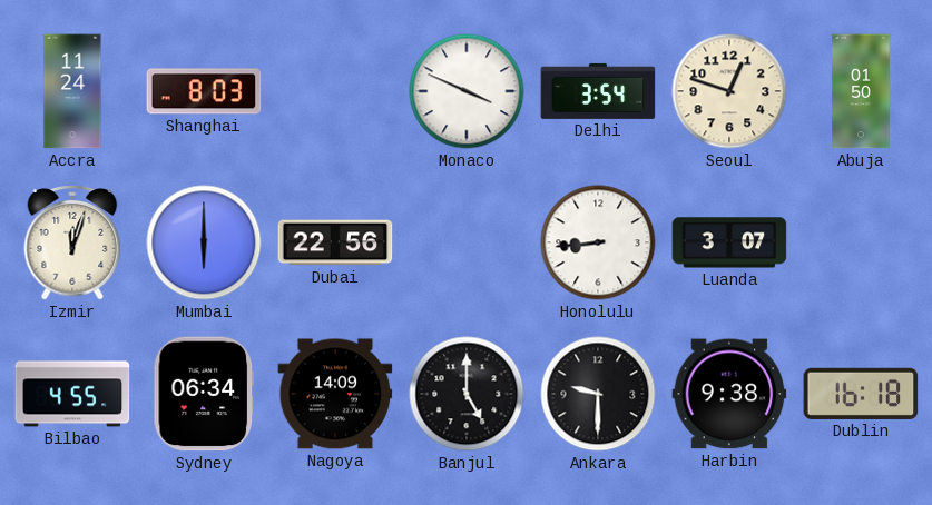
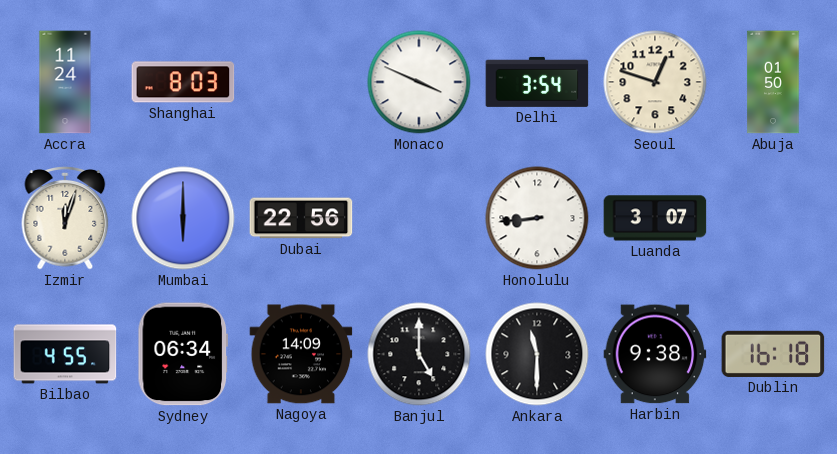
Ankara: 9:30 -> 11:30 (537, 354)
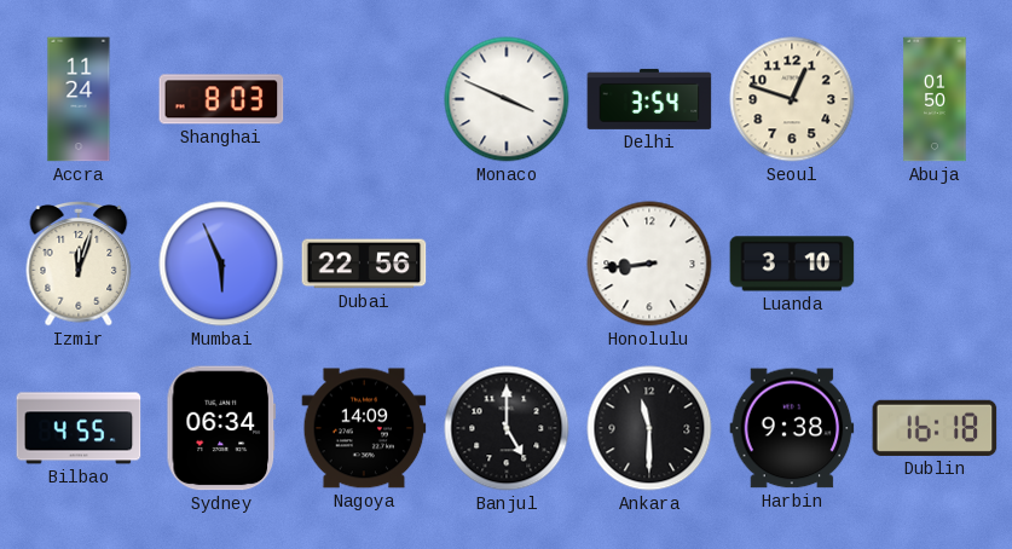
Mumbai: 6:00 -> 5:56 (221, 264)
Luanda: 3:07 -> 3:10 (792, 264)
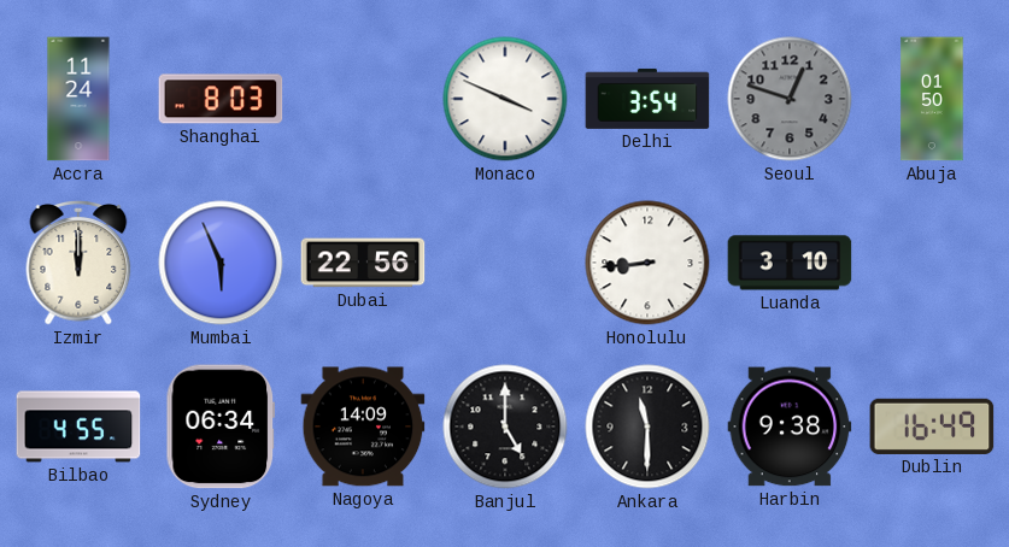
Seoul dial: cream -> grey (790, 99)
Izmir: 12:03 -> 12:00 (78, 264)
Dublin: 16:18 -> 16:49 (932, 427)
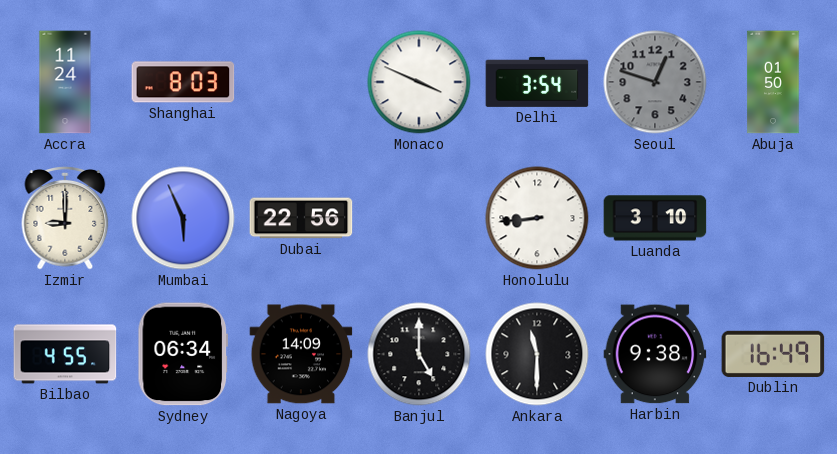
Izmir: 12:00 -> 9:00 (65, 219)
